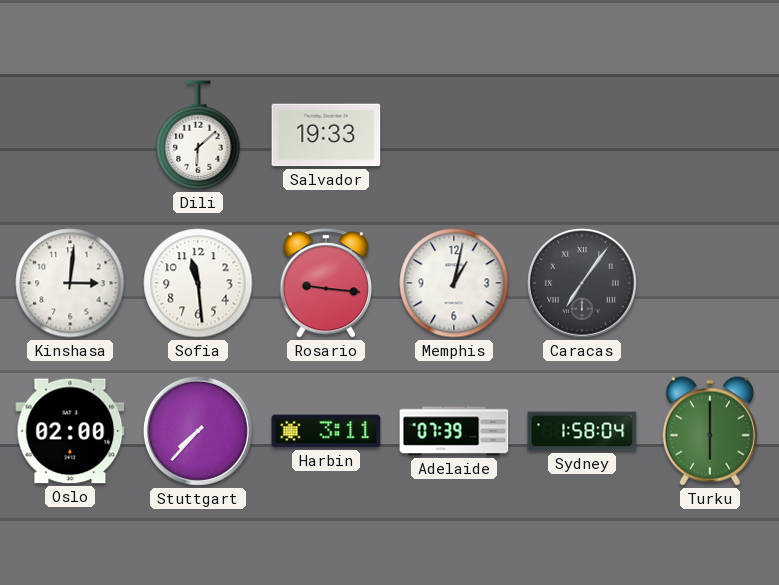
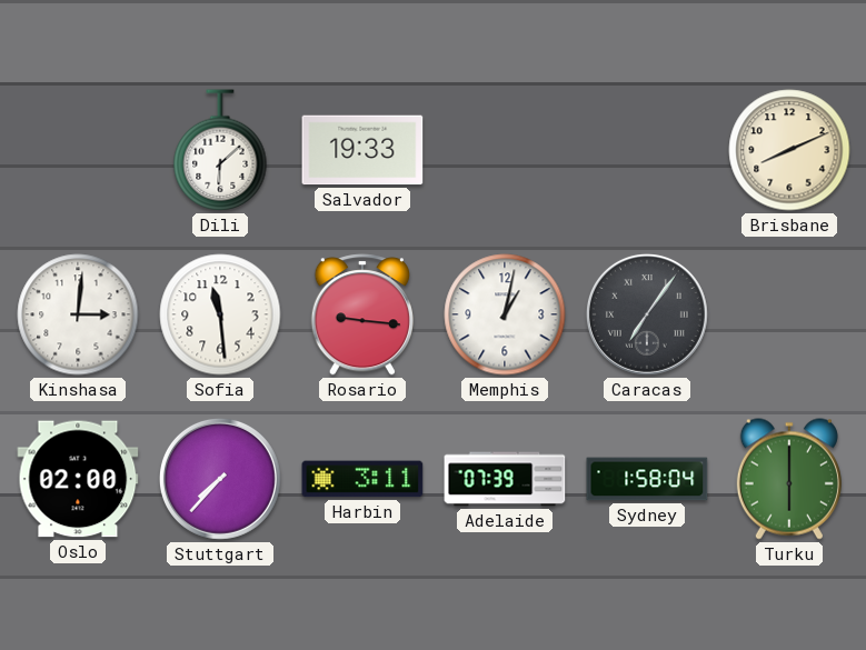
Brisbane: none -> 8:11 (789, 150)
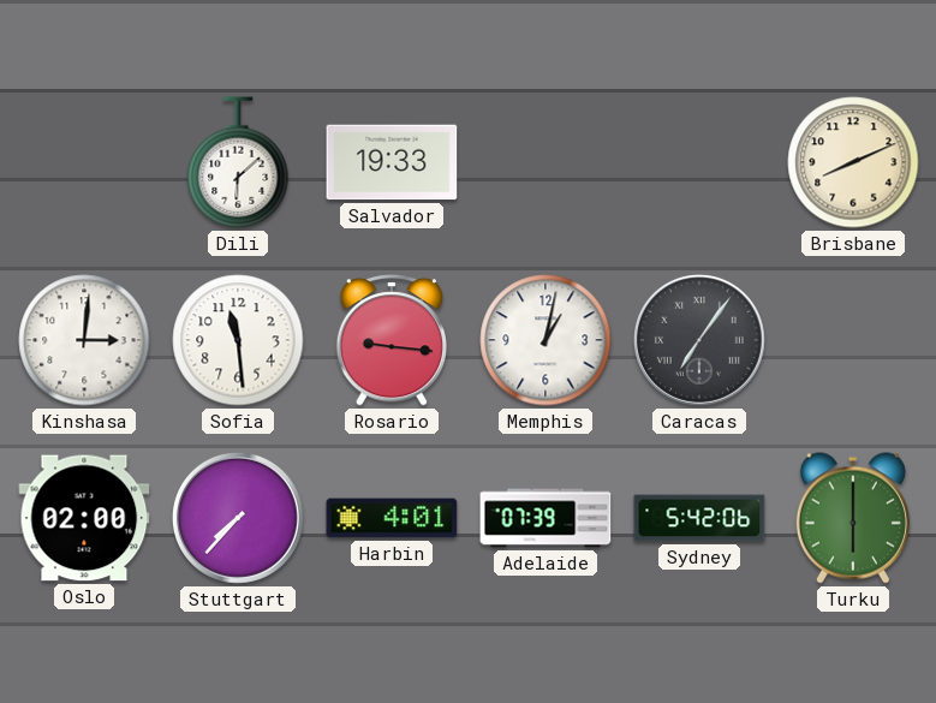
Harbin: 3:11 -> 4:01 (392, 518)
Sydney: 1:58 -> 5:42 (699, 518)
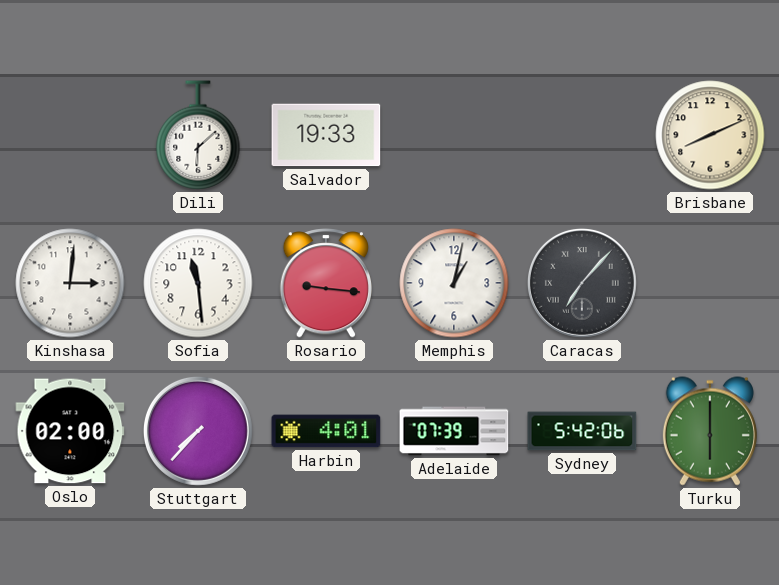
Caracas: 7:06 -> 7:07 (582, 283)
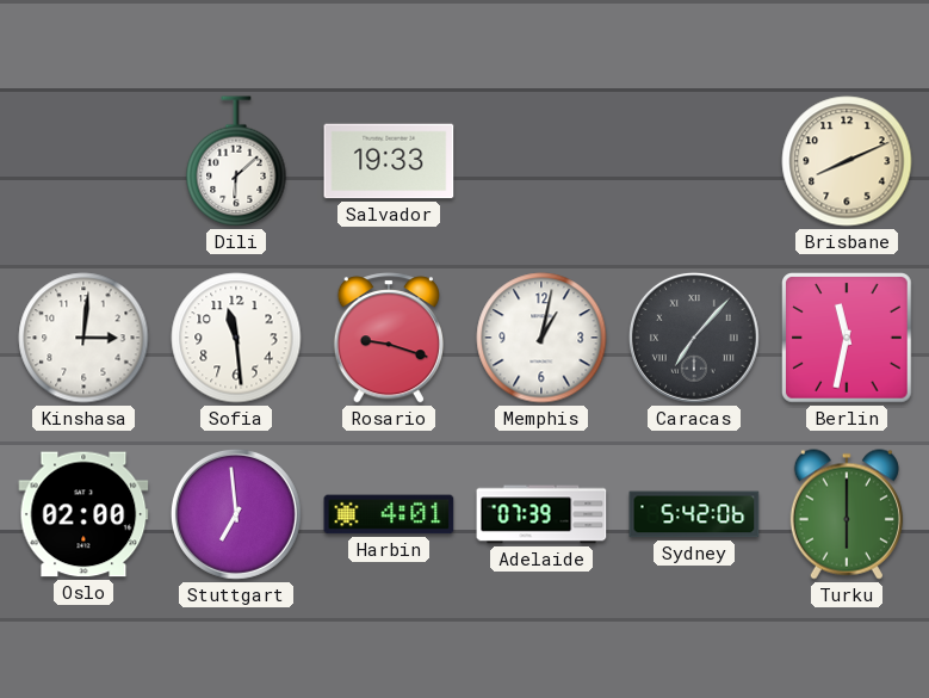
Rosario: 9:16 -> 9:18 (388, 338)
Berlin: none -> 11:32 (848, 339)
Stuttgart: 7:37 -> 6:59 (236, 514)
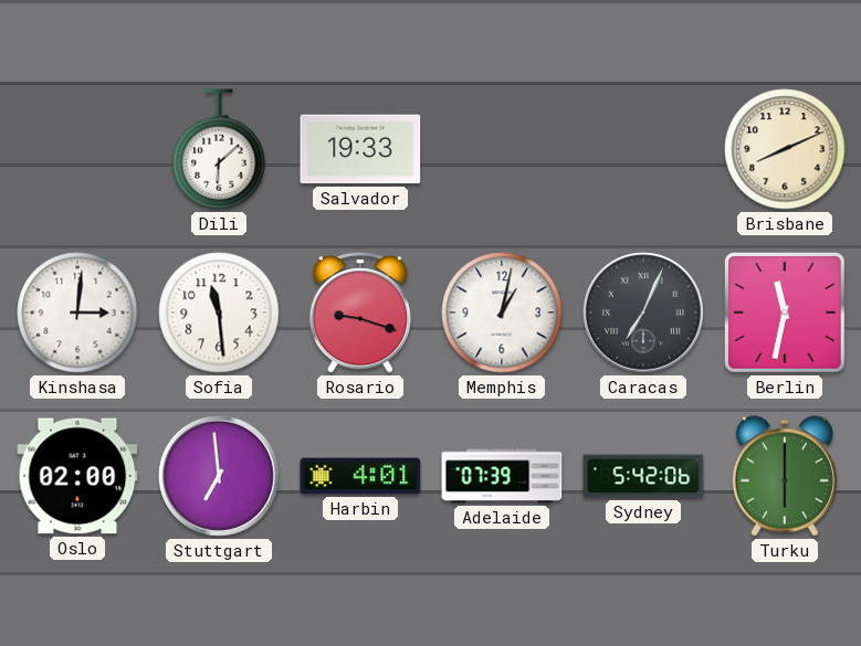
Caracas: 7:07 -> 7:04 (643, 313)
